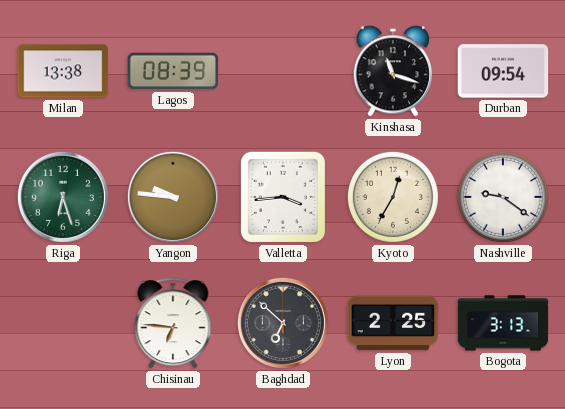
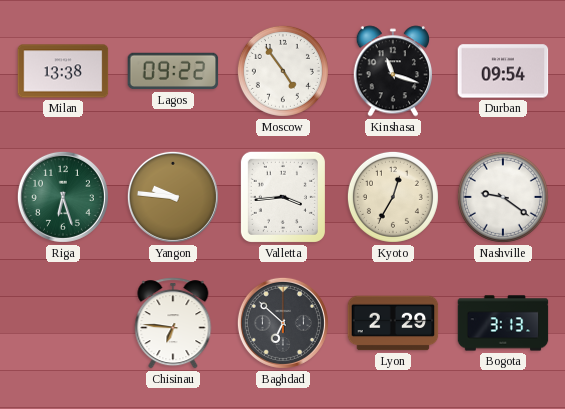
Lagos: 08:39 -> 09:22 (173, 71)
Moscow: none -> 4:54 (283, 71)
Lyon: 2:25 -> 2:29 (393, 323)
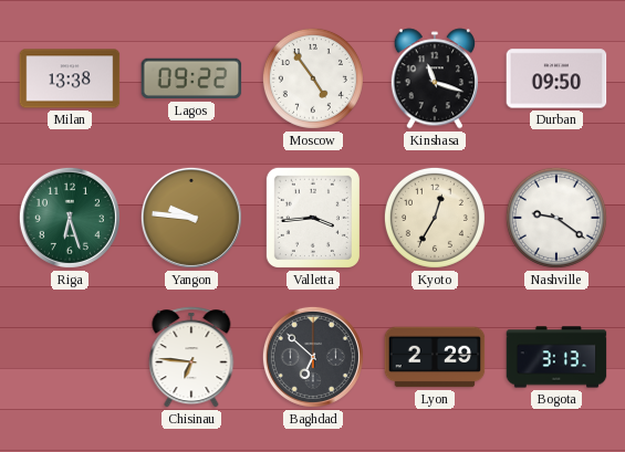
Durban: 09:54 -> 09:50 (556, 78)
